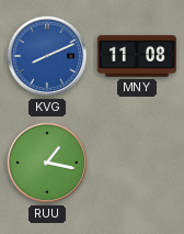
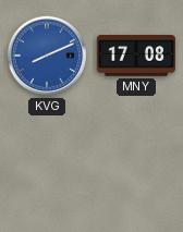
MNY: 11:08 -> 17:08 (136, 56)
RUU: 1:17 -> none (47, 163)
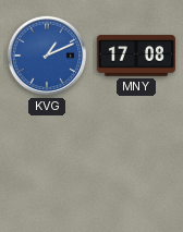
KVG: 8:11 -> 1:11 (47, 56)
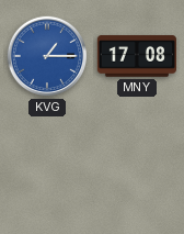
KVG: 1:11 -> 1:15 (47, 56)
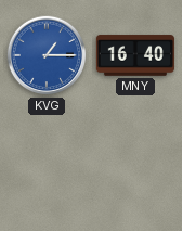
MNY: 17:08 -> 16:40 (135, 55)
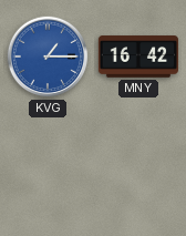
MNY: 16:40 -> 16:42 (138, 57)
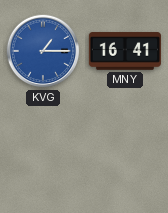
MNY: 16:42 -> 16:41 (125, 51)
